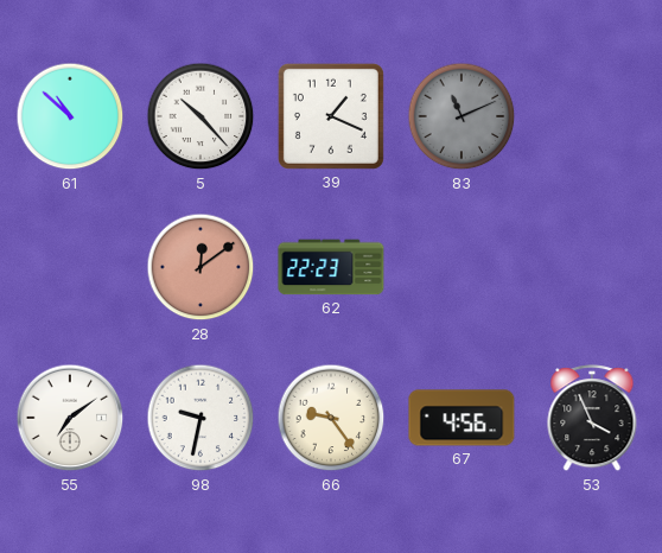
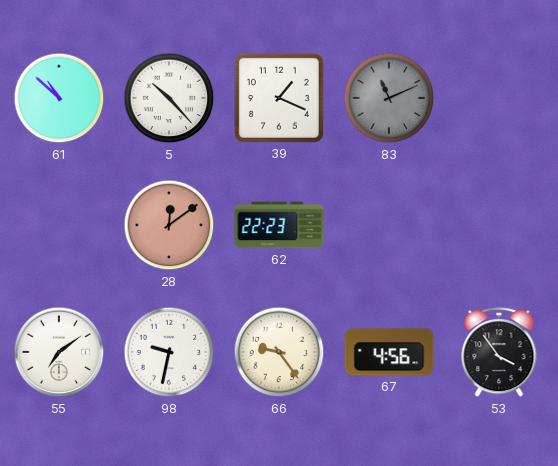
53: 3:56 -> 3:54 (499, 353)
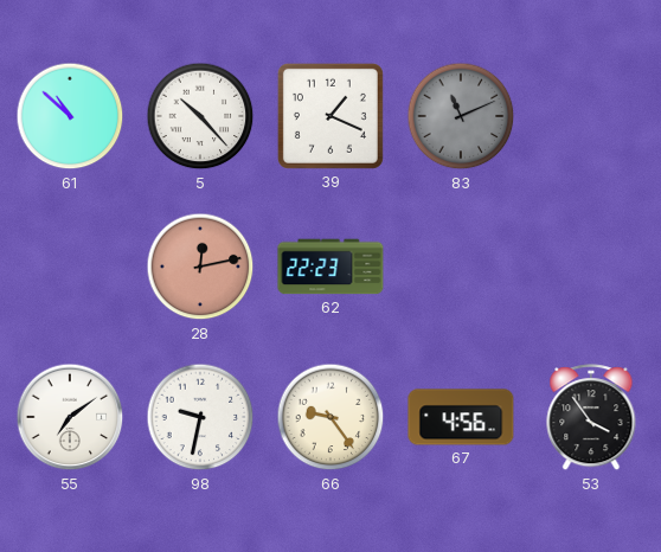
28: 12:09 -> 12:13 (200, 267)
